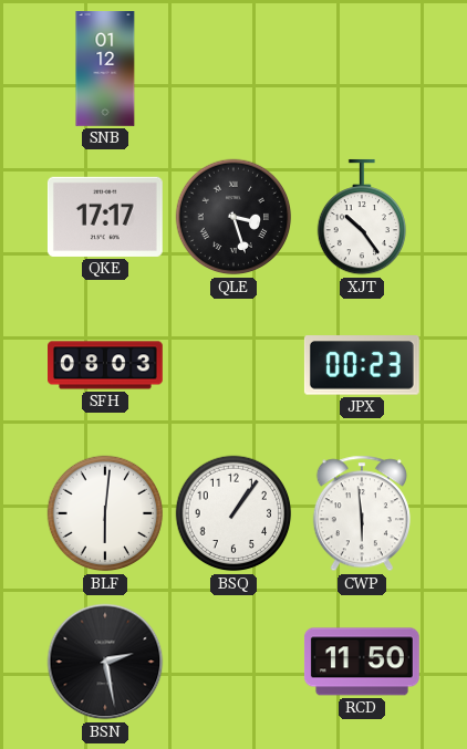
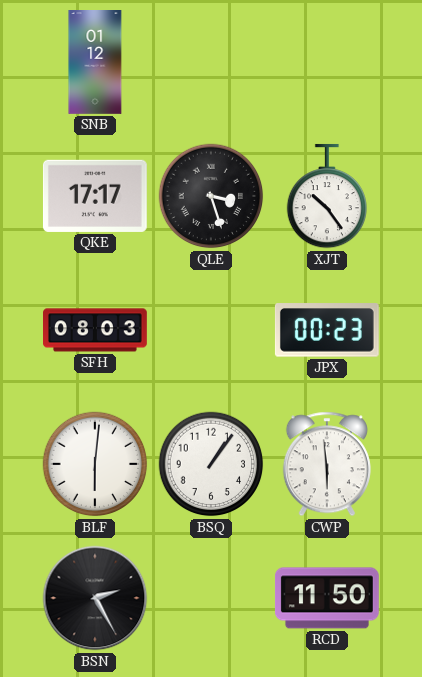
BSN: 2:28 -> 2:25 (95, 598)
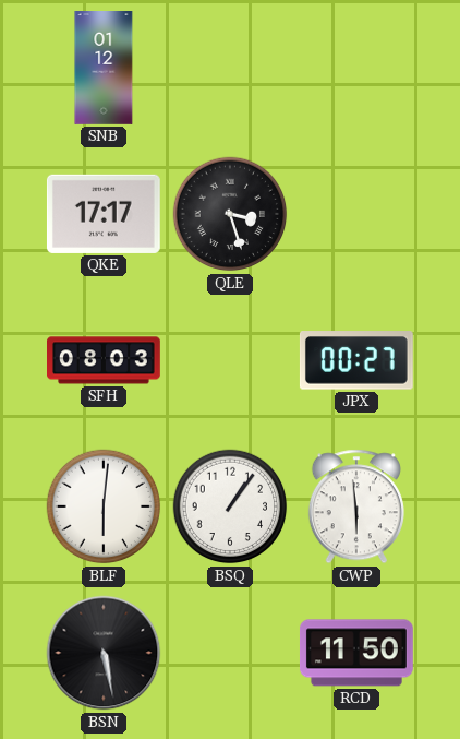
XJT: 10:24 -> none (326, 196)
JPX: 00:23 -> 00:27 (356, 360)
BSN: 2:25 -> 5:28 (104, 653)
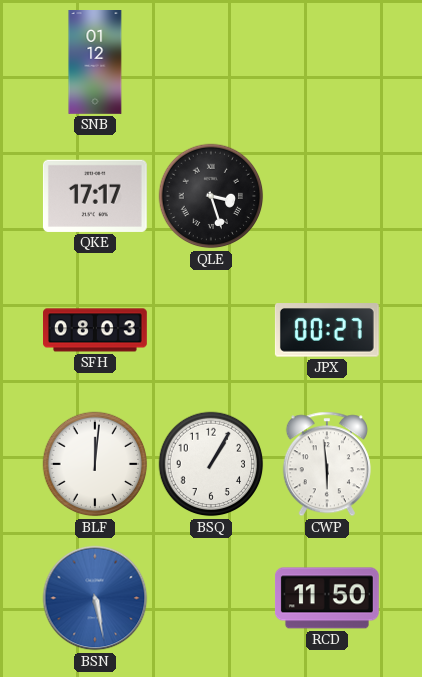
BLF: 6:01 -> 12:01 (95, 464)
BSQ: 1:06 -> 1:05 (211, 464)
BSN dial: black -> blue (95, 598)
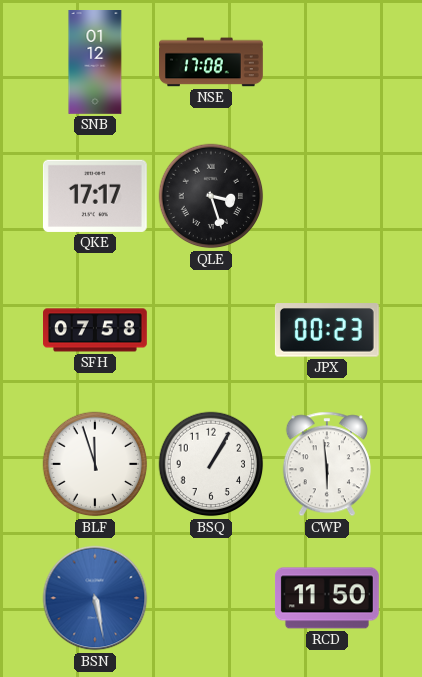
NSE: none -> 17:08 (212, 62)
SFH: 08:03 -> 07:58 (96, 330)
JPX: 00:27 -> 00:23 (327, 330)
BLF: 12:01 -> 11:57 (95, 464)
